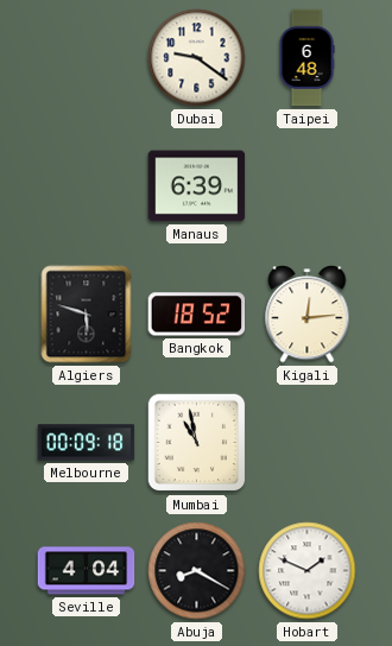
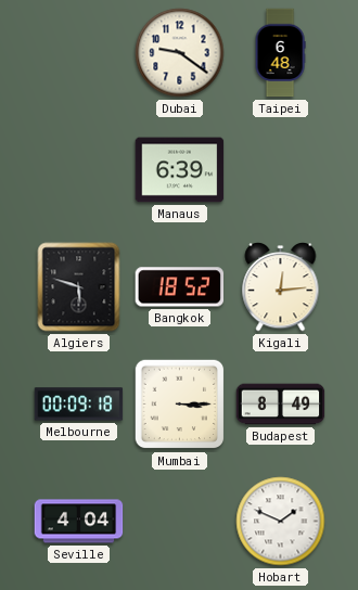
Mumbai: 10:58 -> 3:15 (180, 405)
Budapest: none -> 8:49 (281, 405)
Abuja: 8:20 -> none (197, 571)
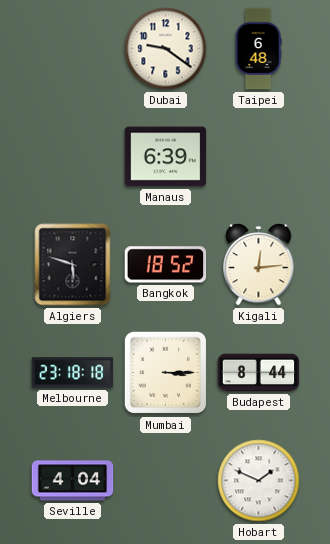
Melbourne: 00:09 -> 23:18 (73, 373)
Budapest: 8:49 -> 8:44 (259, 373)
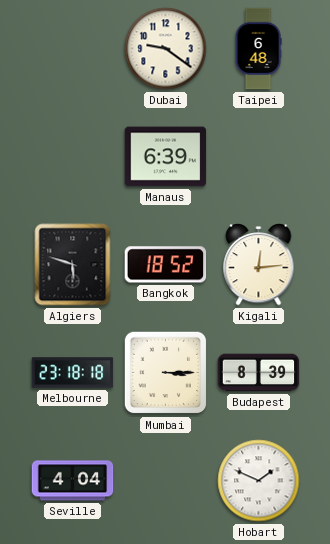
Budapest: 8:44 -> 8:39 (259, 373)
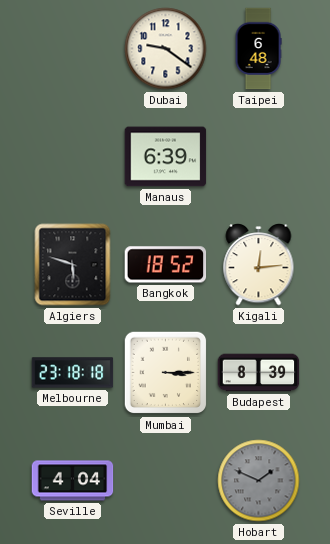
Hobart dial: white -> grey (259, 481)
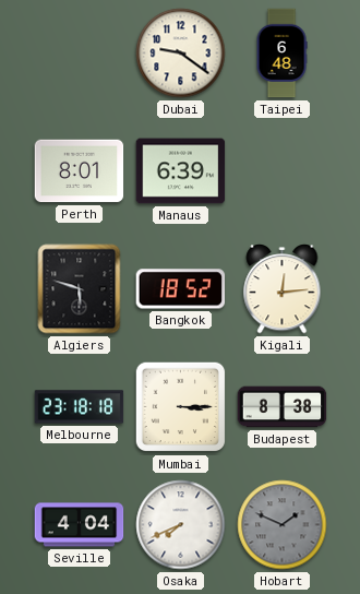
Perth: none -> 8:01 (80, 171)
Budapest: 8:39 -> 8:38 (283, 407)
Osaka: none -> 7:41 (181, 525)
